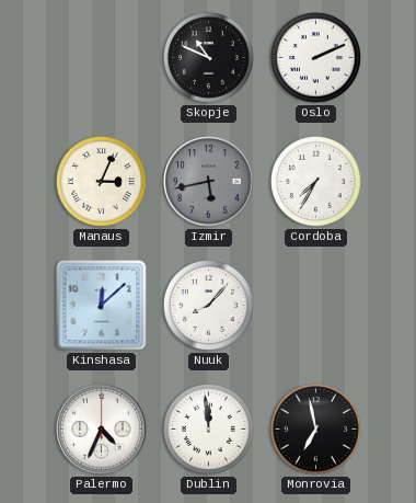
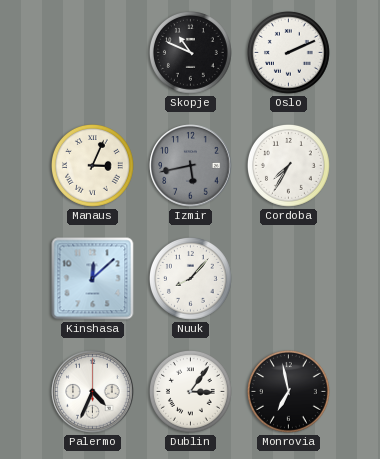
Dublin: 11:59 -> 3:06 (191, 392)
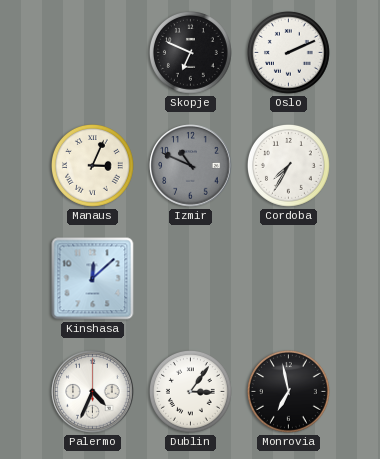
Skopje: 10:49 -> 6:49 (191, 53)
Izmir: 5:43 -> 10:49 (191, 166)
Nuuk: 8:07 -> none (191, 279)
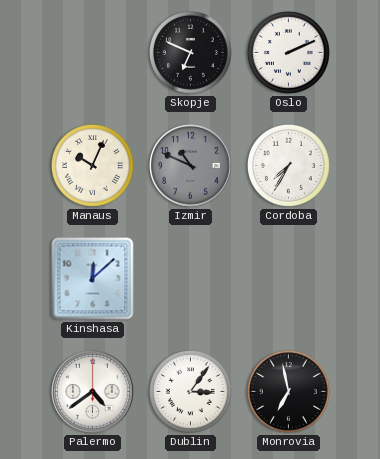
Manaus: 3:04 -> 10:04 (93, 166)
Palermo: 4:34 -> 4:39 (93, 392)
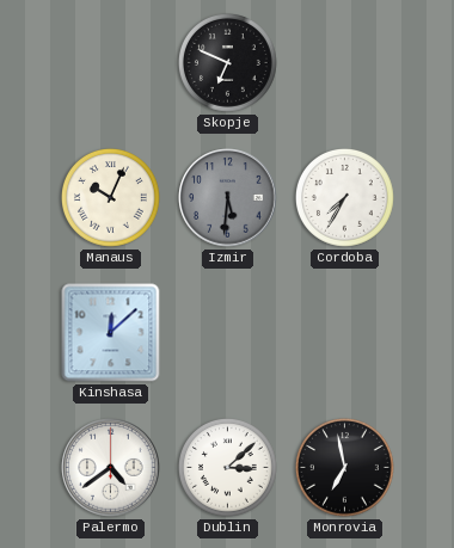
Oslo: 2:11 -> none (289, 53)
Izmir: 10:49 -> 5:31 (228, 198)
Dublin: 3:06 -> 3:08 (228, 468)
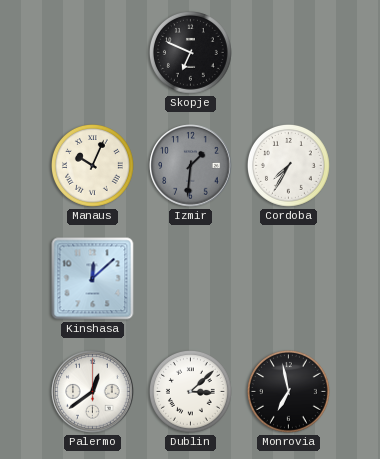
Izmir: 5:31 -> 1:31 (191, 166)
Palermo: 4:39 -> 12:39 (93, 392)
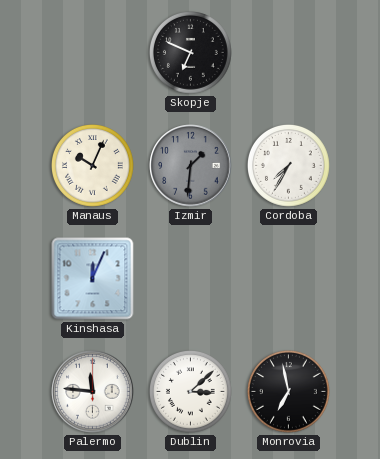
Kinshasa: 12:08 -> 12:04 (93, 279)
Palermo: 12:39 -> 11:46 (93, 392)
